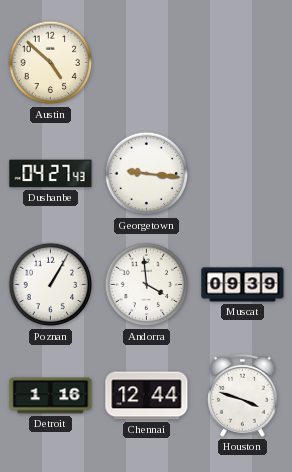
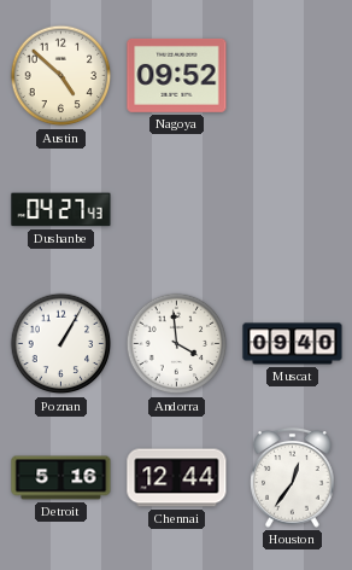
Nagoya: none -> 09:52 (177, 75)
Georgetown: 9:16 -> none (147, 174)
Muscat: 09:39 -> 09:40 (293, 344)
Detroit: 1:16 -> 5:16 (61, 478)
Houston: 3:48 -> 12:36 (293, 478)
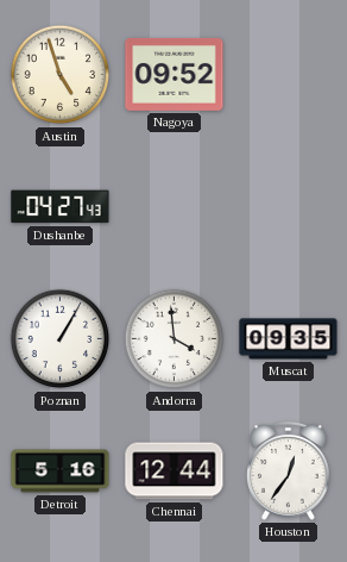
Austin: 4:52 -> 4:57 (61, 75)
Muscat: 09:40 -> 09:35 (289, 339)
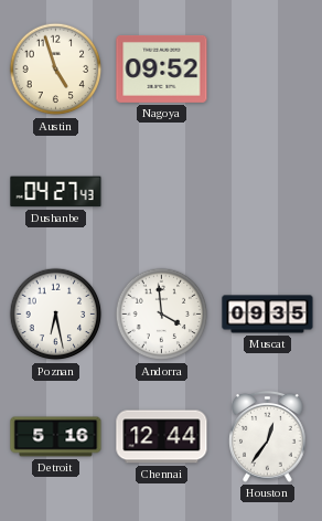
Poznan: 1:05 -> 6:28 (56, 315)
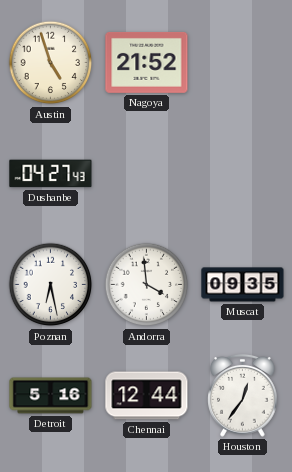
Nagoya: 09:52 -> 21:52 (147, 62)
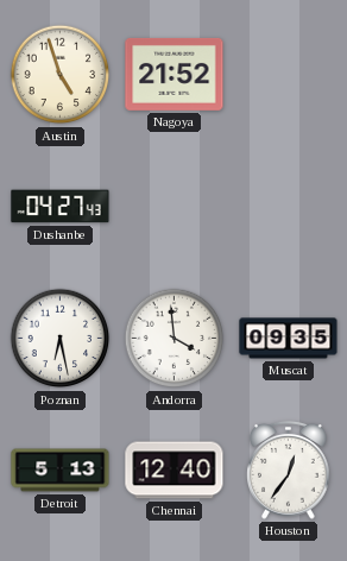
Detroit: 5:16 -> 5:13 (61, 471)
Chennai: 12:44 -> 12:40 (175, 471)
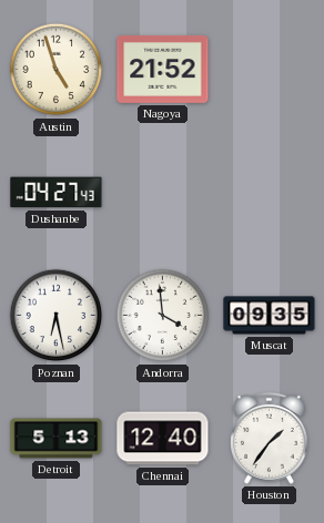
Houston: 12:36 -> 1:36 (270, 439)
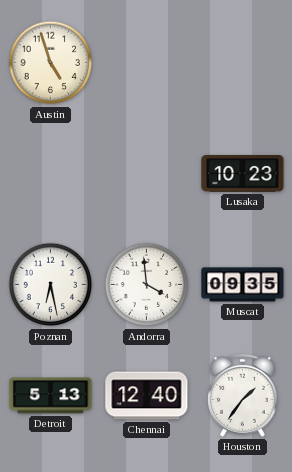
Nagoya: 21:52 -> none (163, 69)
Dushanbe: 04:27 -> none (57, 193)
Lusaka: none -> 10:23 (243, 174)
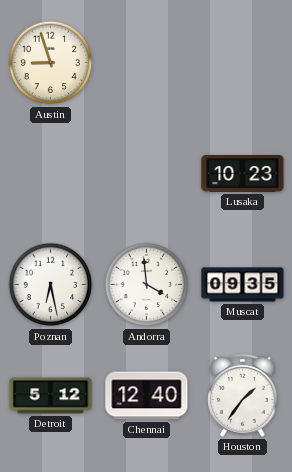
Austin: 4:57 -> 8:57 (51, 63)
Detroit: 5:13 -> 5:12 (51, 396)
